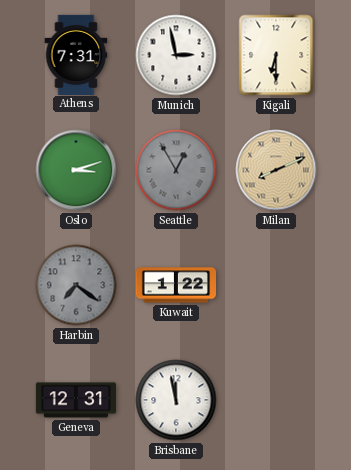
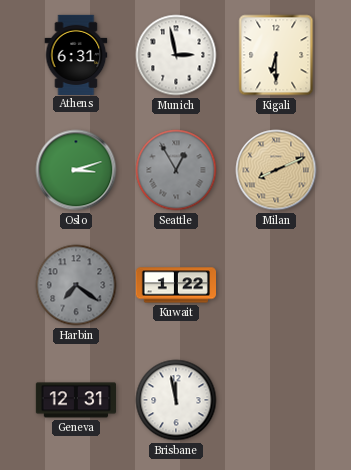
Athens: 7:31 -> 6:31 (76, 54)
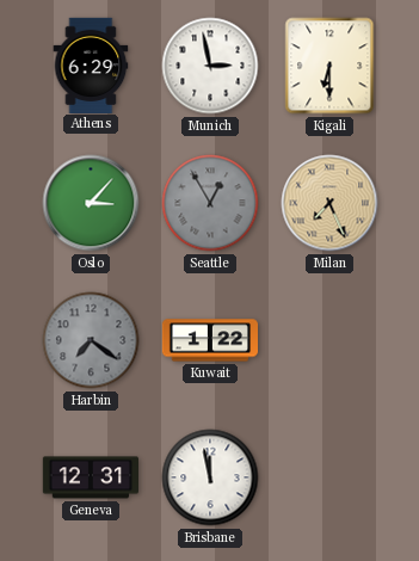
Athens: 6:31 -> 6:29 (91, 64)
Oslo: 3:12 -> 3:07 (91, 203)
Milan: 8:11 -> 7:26 (329, 203)
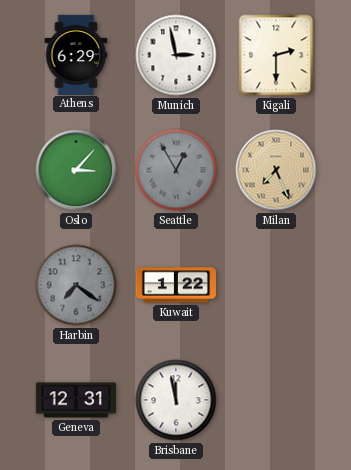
Kigali: 6:30 -> 2:30 (276, 55)
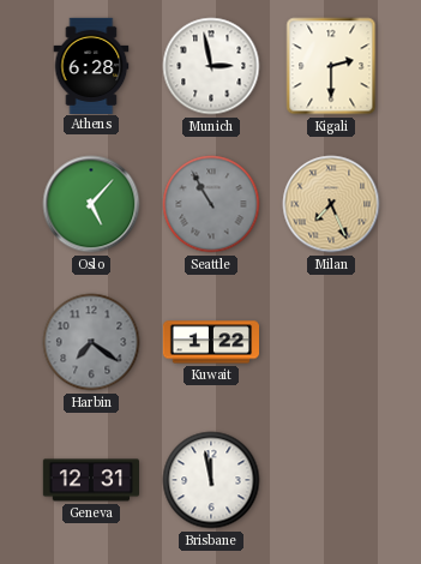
Athens: 6:29 -> 6:28 (91, 65)
Oslo: 3:07 -> 5:07 (91, 204)
Seattle: 12:55 -> 10:55 (211, 204)
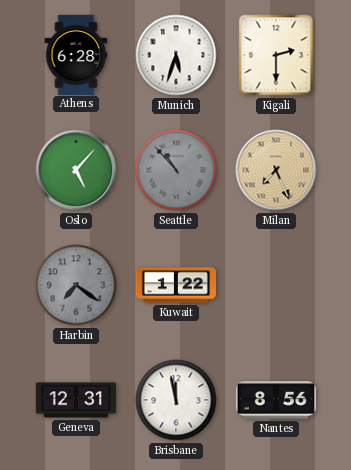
Munich: 2:58 -> 5:33 (176, 55)
Seattle: 10:55 -> 10:53 (176, 170)
Nantes: none -> 8:56 (275, 400)
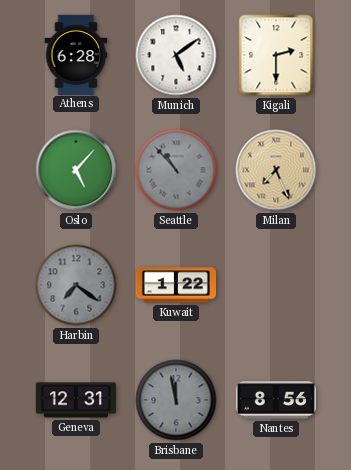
Munich: 5:33 -> 5:09 (176, 55)
Brisbane dial: white -> grey (176, 400)
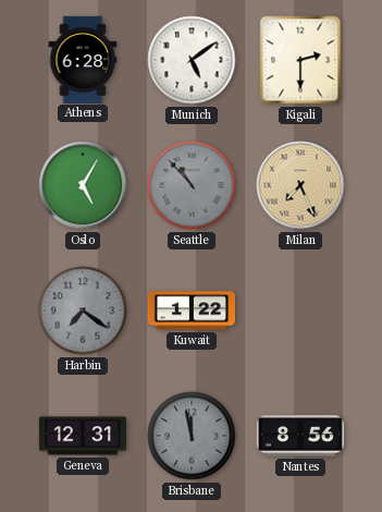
Oslo: 5:07 -> 5:05 (83, 185)
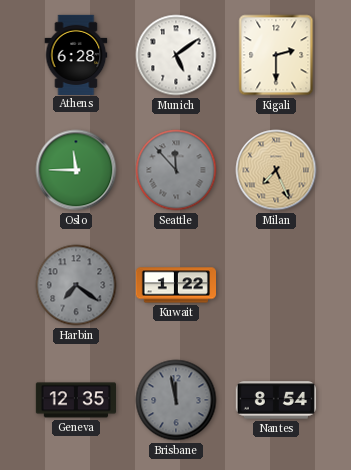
Oslo: 5:05 -> 11:45 (76, 170)
Seattle: 10:53 -> 11:53 (176, 170)
Geneva: 12:31 -> 12:35 (75, 400)
Nantes: 8:56 -> 8:54 (275, 400)
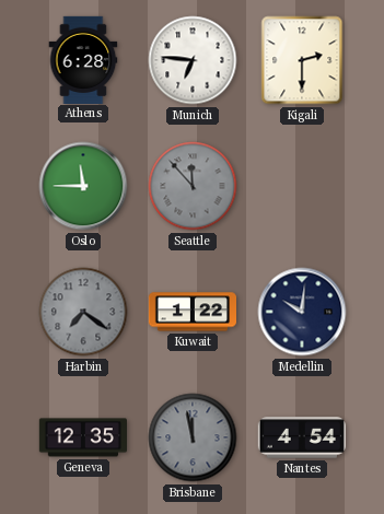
Munich: 5:09 -> 6:46 (193, 60)
Milan: 7:26 -> none (276, 170)
Medellin: none -> 10:01 (302, 312)
Nantes: 8:54 -> 4:54 (301, 437)
